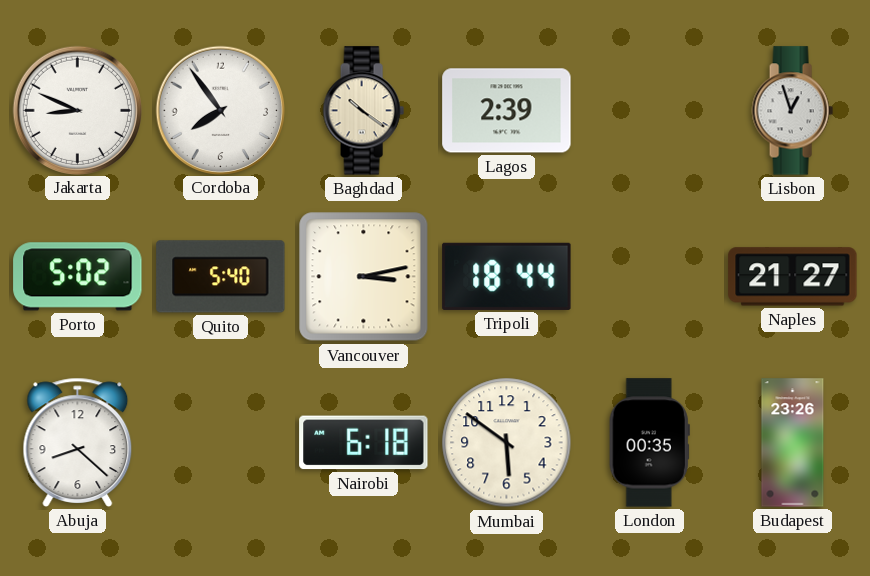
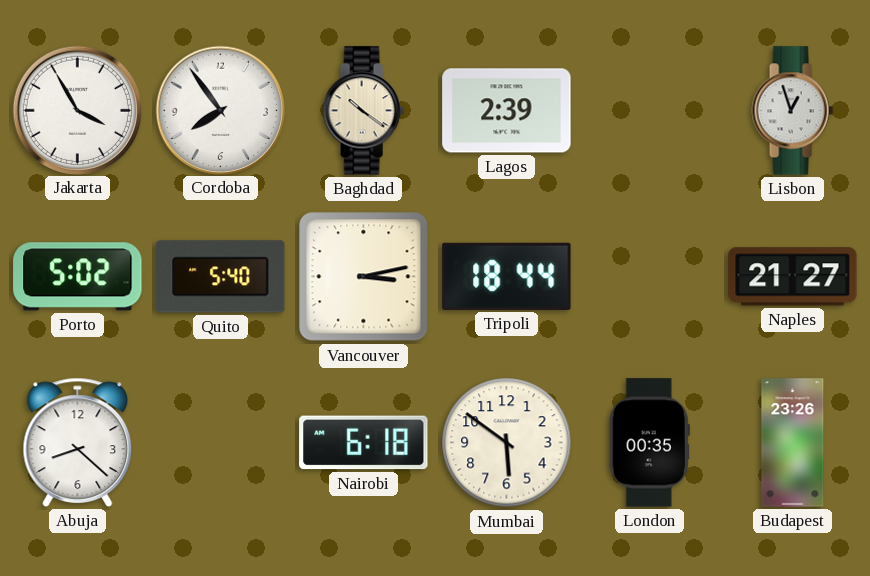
Jakarta: 8:49 -> 3:55 (77, 110)
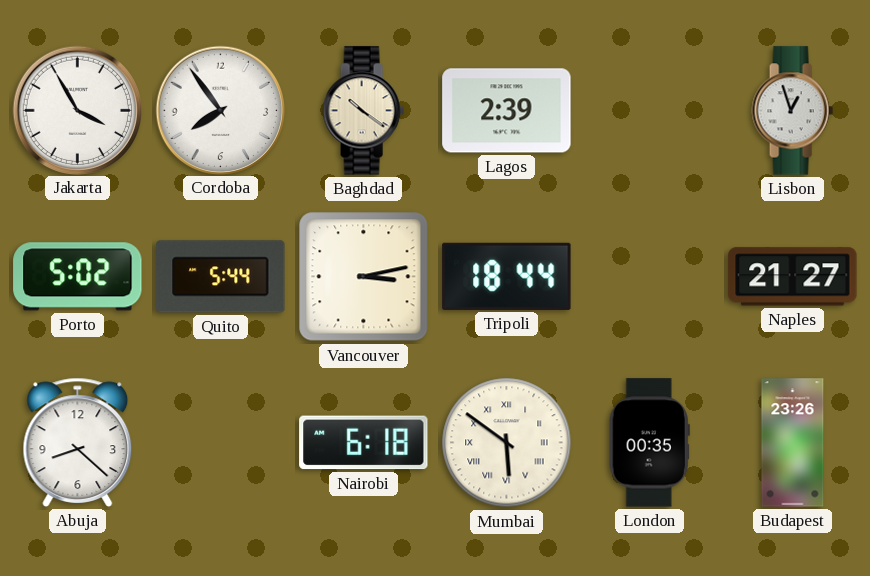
Quito: 5:40 -> 5:44 (221, 277)
Mumbai numerals: Arabic -> Roman (507, 443)
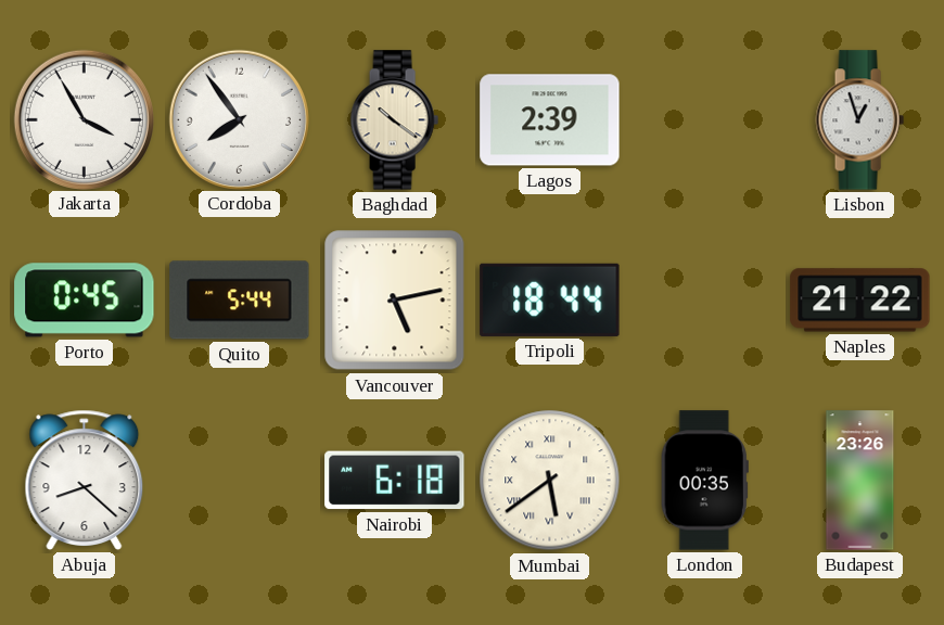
Porto: 5:02 -> 0:45 (85, 301)
Vancouver: 3:13 -> 5:13 (395, 301)
Naples: 21:27 -> 21:22 (860, 301)
Mumbai: 5:51 -> 5:39 (550, 481)
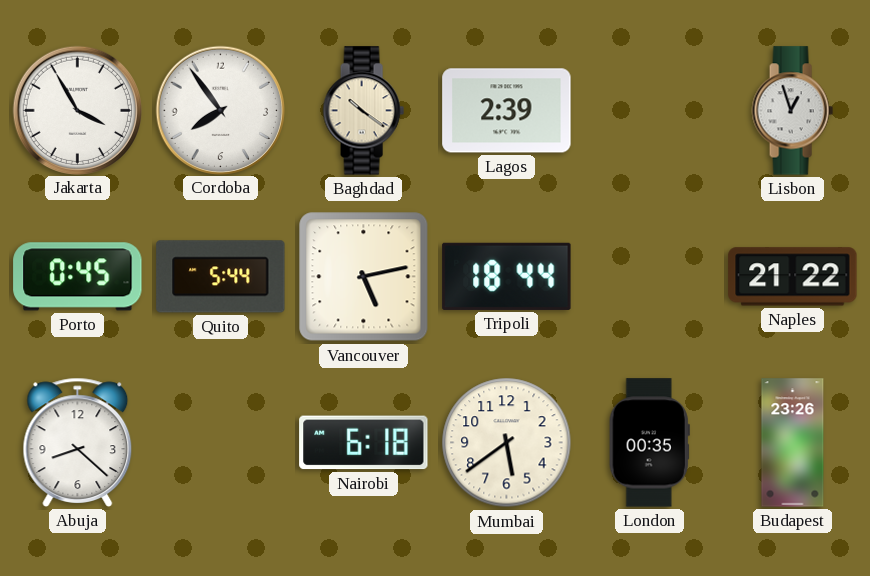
Mumbai numerals: Roman -> Arabic (507, 443)
